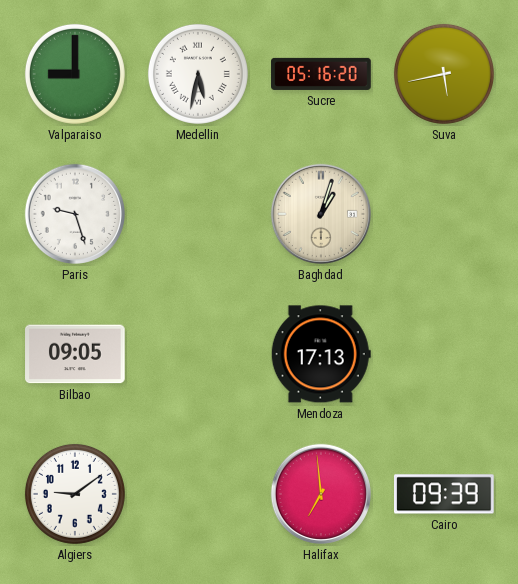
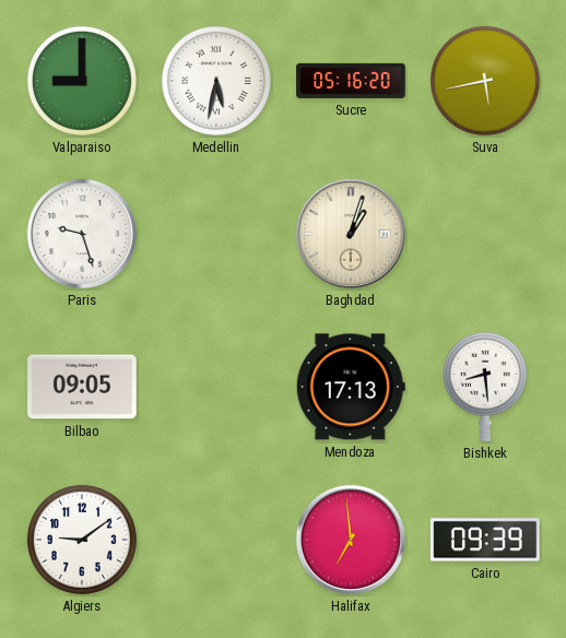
Bishkek: none -> 8:29 (485, 387)
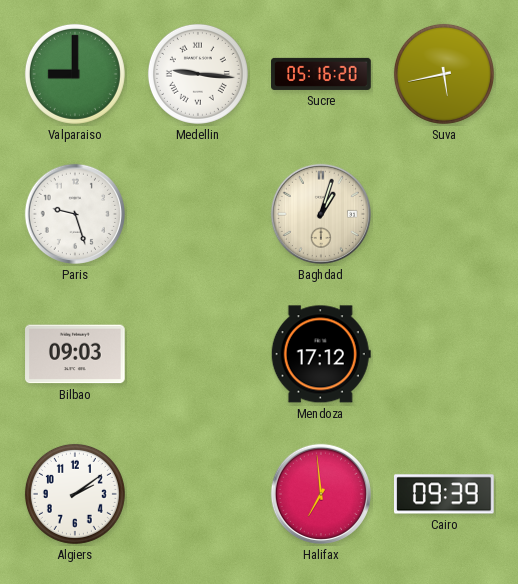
Medellin: 5:32 -> 9:16 (198, 74)
Bilbao: 09:05 -> 09:03 (75, 354)
Mendoza: 17:13 -> 17:12 (321, 354)
Bishkek: 8:29 -> none (485, 387)
Algiers: 9:09 -> 2:09 (75, 494)
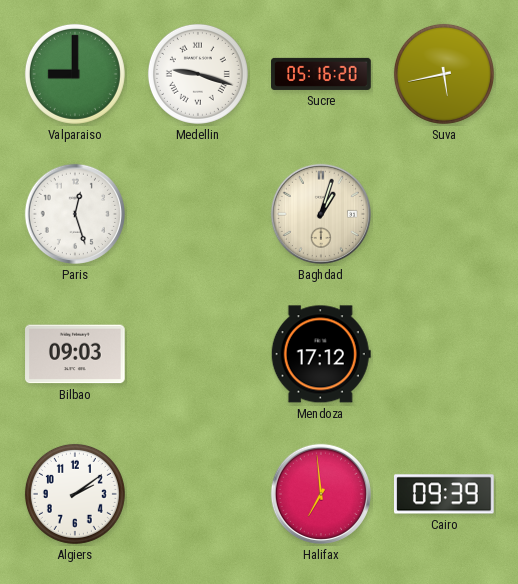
Medellin: 9:16 -> 9:18 (198, 74)
Paris: 9:27 -> 12:27 (75, 214)
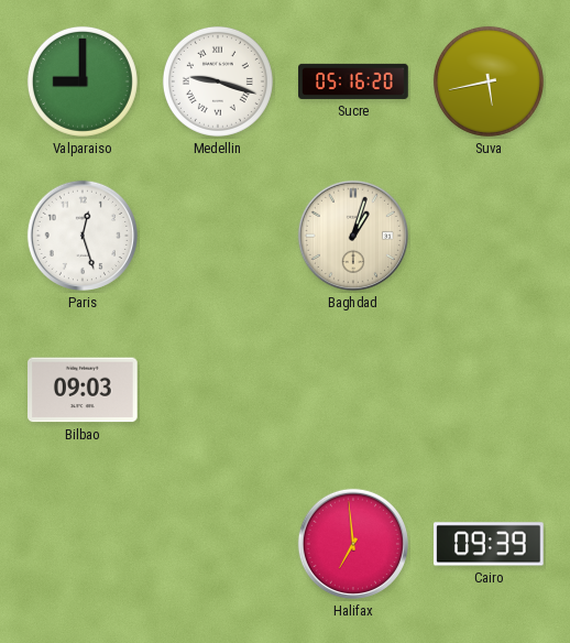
Mendoza: 17:12 -> none (321, 354)
Algiers: 2:09 -> none (75, 494)
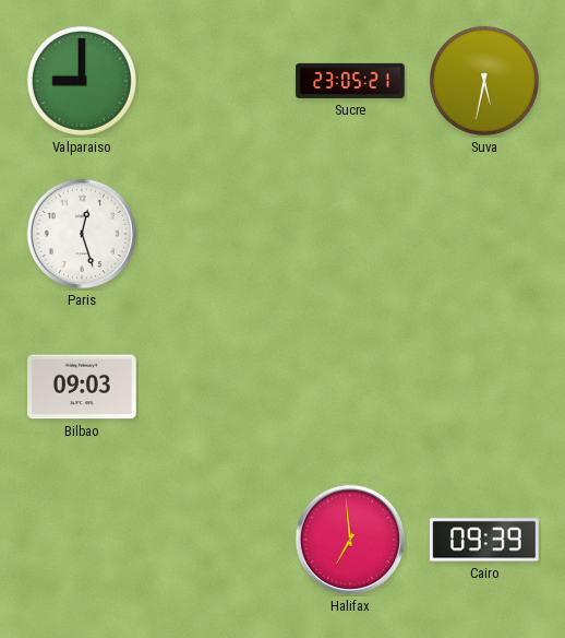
Medellin: 9:18 -> none (218, 81)
Sucre: 05:16 -> 23:05 (350, 81)
Suva: 5:43 -> 5:32 (484, 81)
Baghdad: 1:03 -> none (353, 236)
